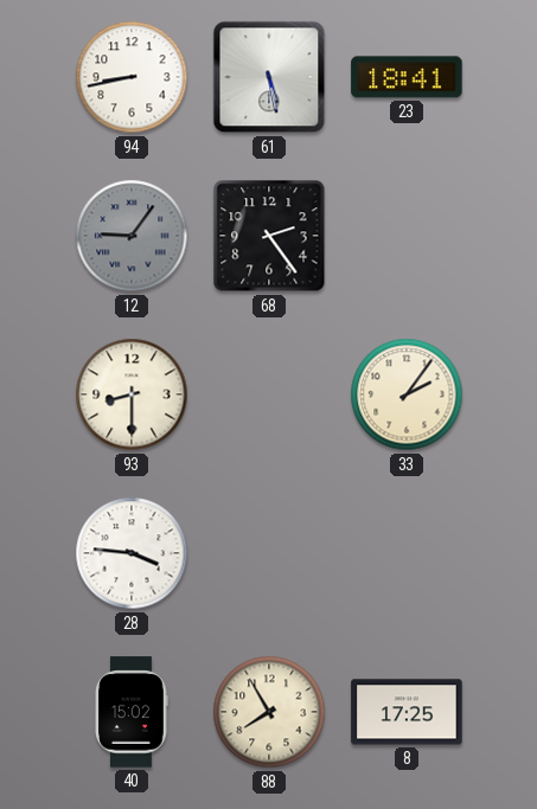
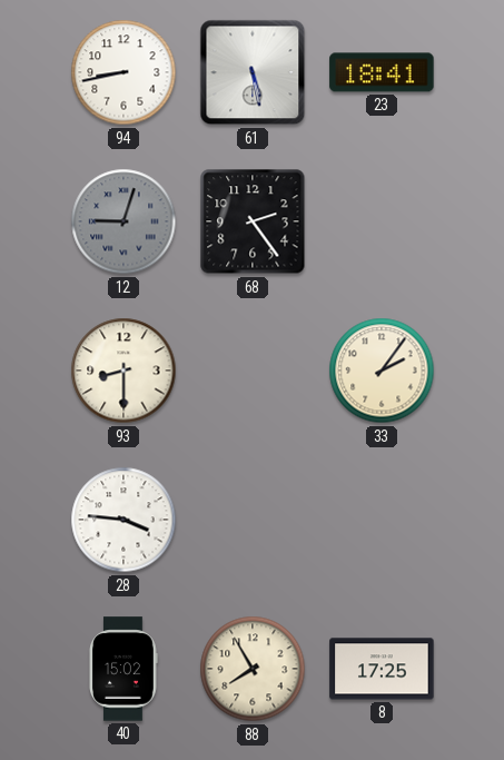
12: 9:06 -> 9:03 (123, 221)
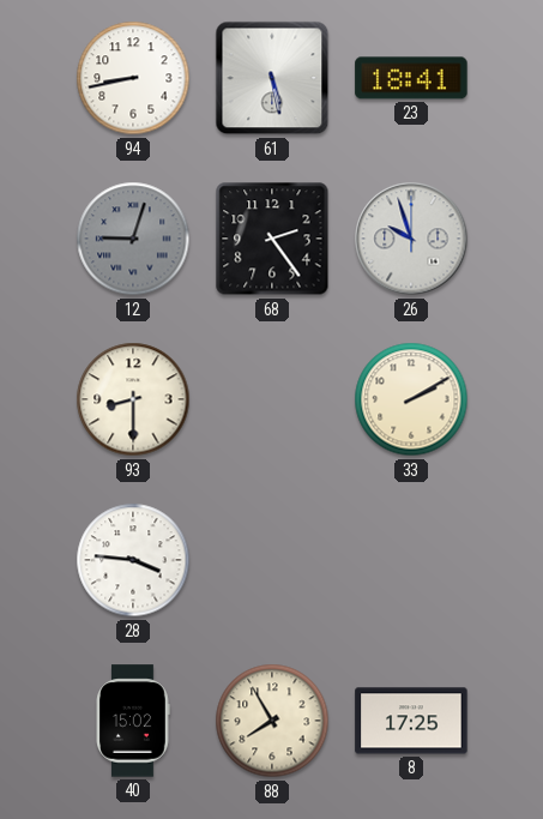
26: none -> 9:57 (411, 239)
33: 2:06 -> 2:10 (411, 399)
